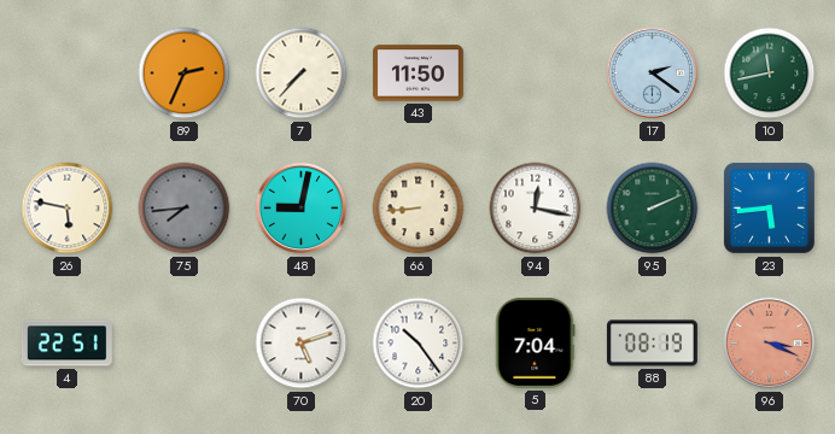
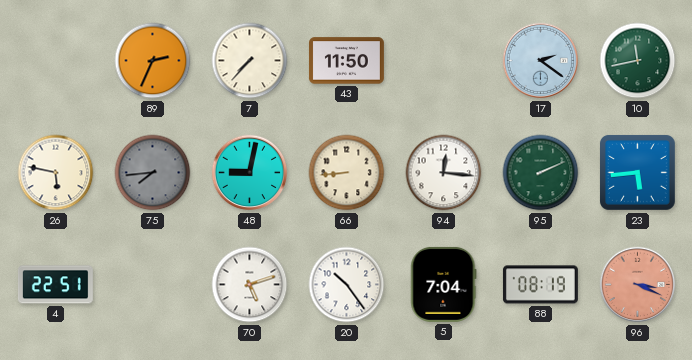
94: 12:17 -> 12:16 (444, 173)
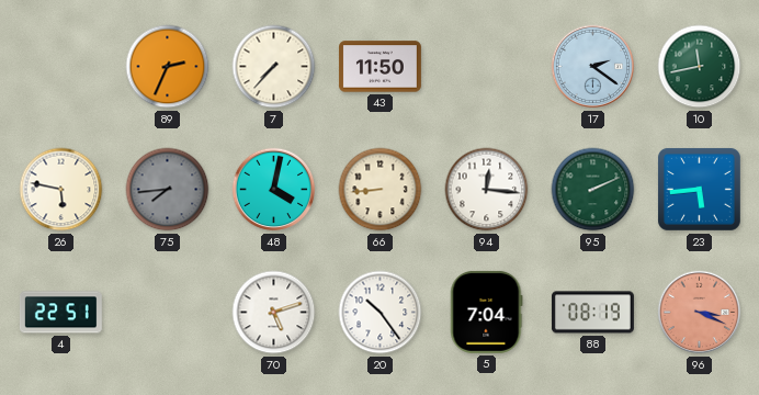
48: 9:02 -> 4:02 (274, 190)
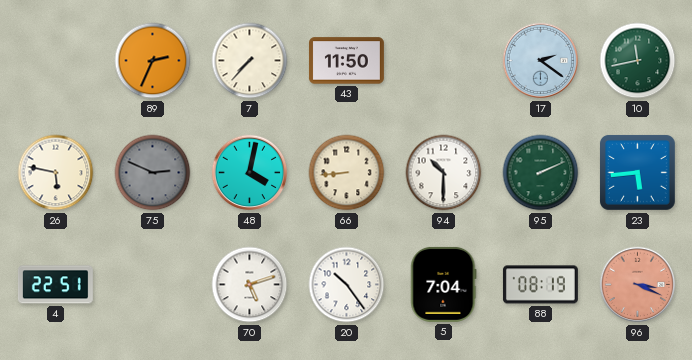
75: 7:44 -> 2:49 (153, 173)
94: 12:16 -> 10:30 (444, 173)
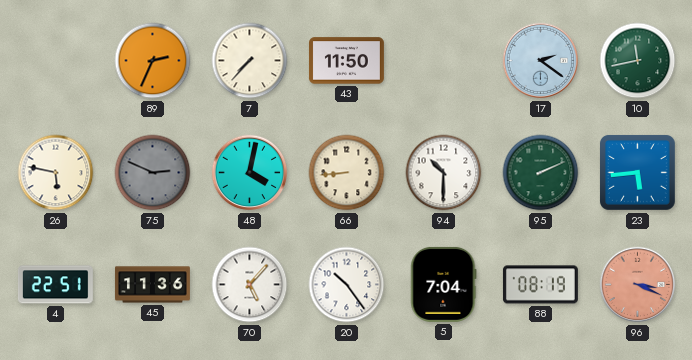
45: none -> 11:36 (153, 285)
70: 5:12 -> 5:07 (250, 285)
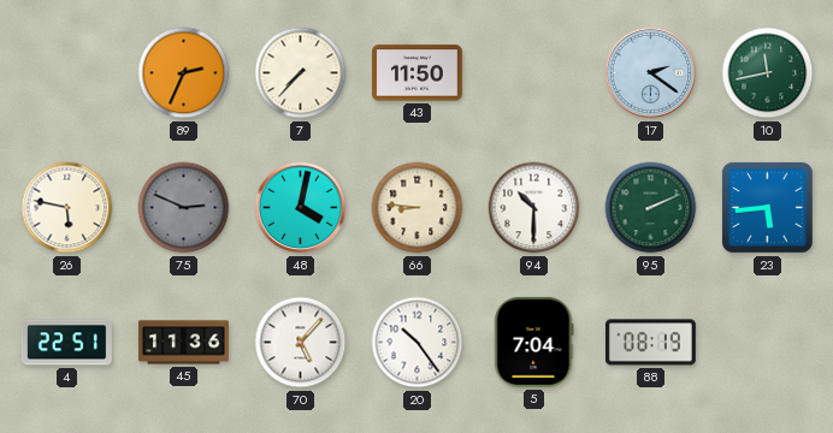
66: 8:44 -> 8:46 (418, 208)
96: 3:19 -> none (638, 285)
